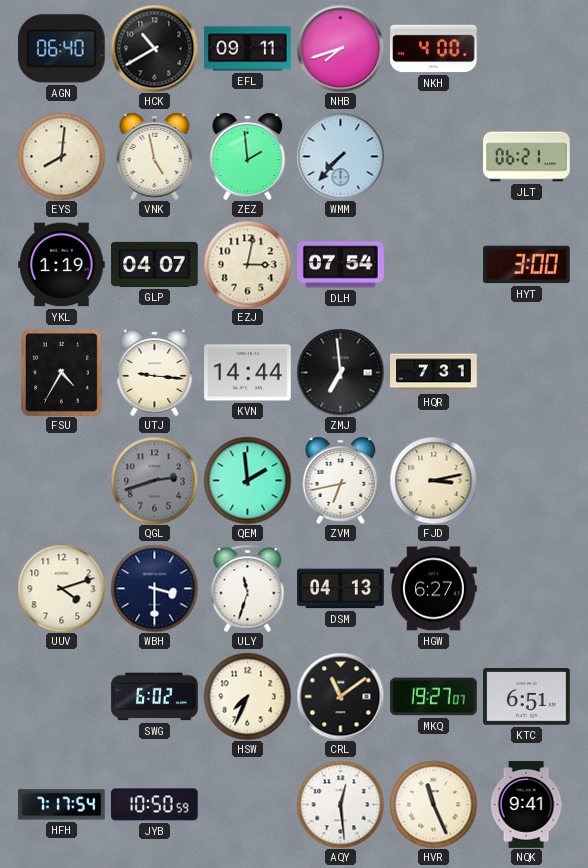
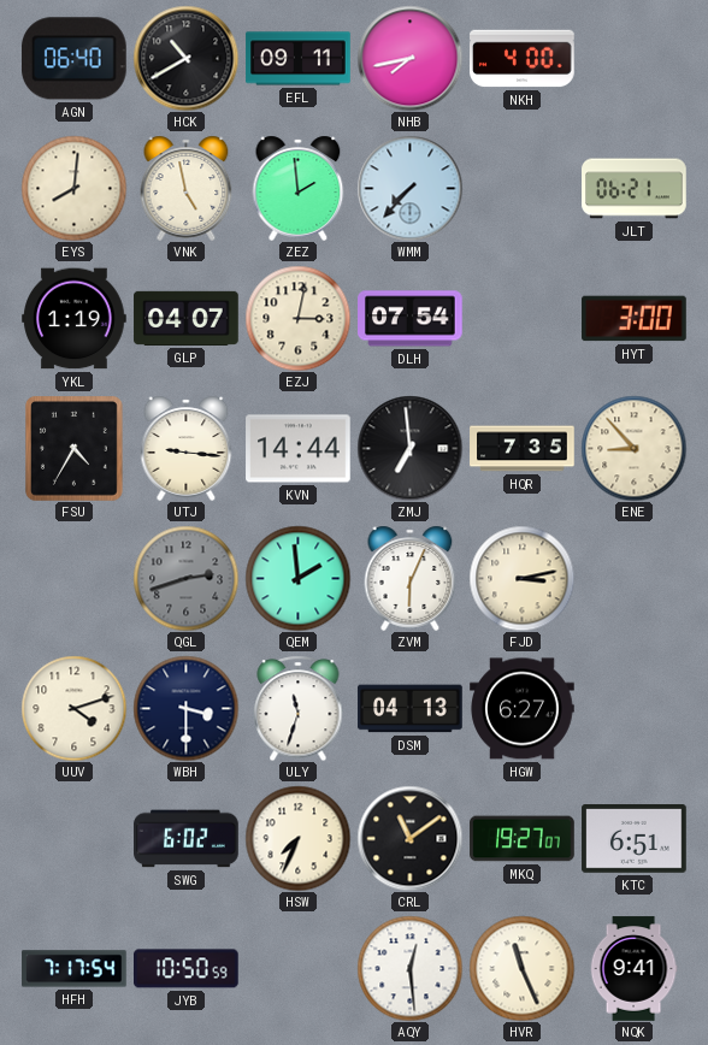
NHB: 7:42 -> 7:43 (409, 58)
HQR: 7:31 -> 7:35 (523, 449)
ENE: none -> 8:53 (633, 448)
ZVM: 6:43 -> 6:04 (411, 578)
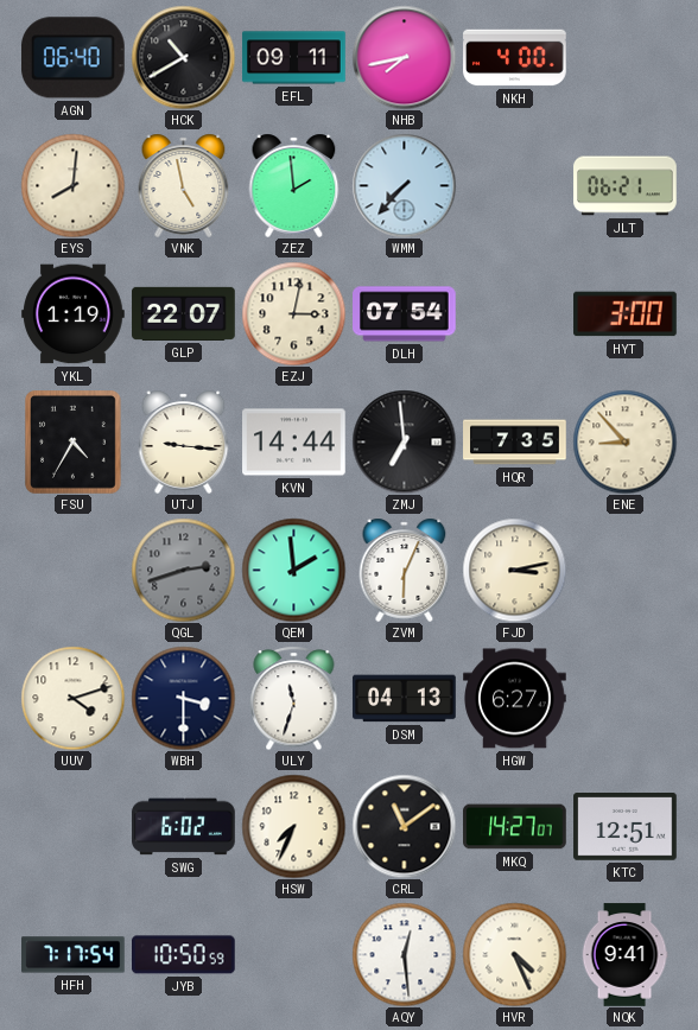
GLP: 04:07 -> 22:07 (184, 313)
MKQ: 19:27 -> 14:27 (515, 827)
KTC: 6:51 -> 12:51 (626, 827)
HVR: 11:26 -> 4:26 (514, 954)
